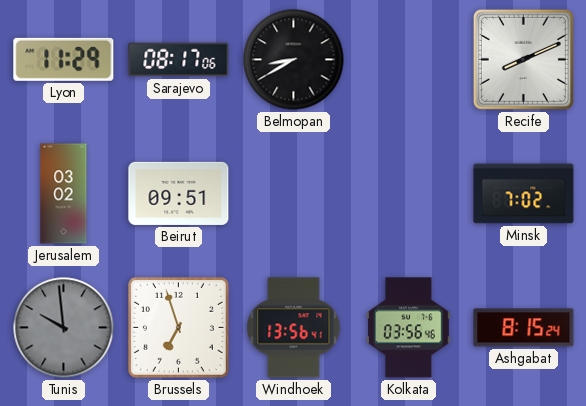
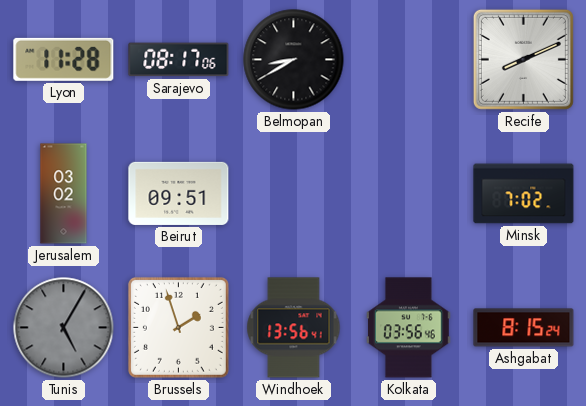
Lyon: 11:29 -> 11:28 (64, 59)
Tunis: 9:59 -> 5:05 (64, 328)
Brussels: 6:57 -> 1:57 (178, 327)
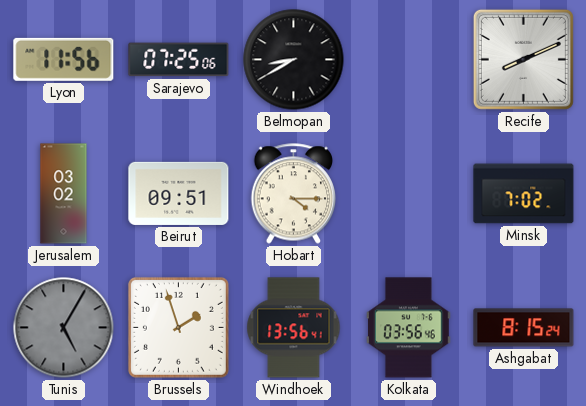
Lyon: 11:28 -> 11:56 (64, 59)
Sarajevo: 08:17 -> 07:25 (179, 60)
Hobart: none -> 4:15 (294, 194)
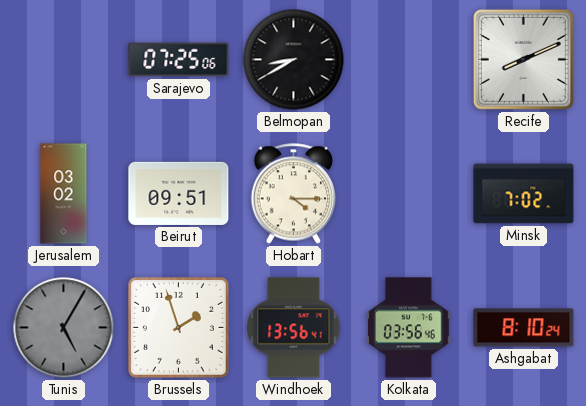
Lyon: 11:56 -> none (64, 59)
Ashgabat: 8:15 -> 8:10 (524, 328)
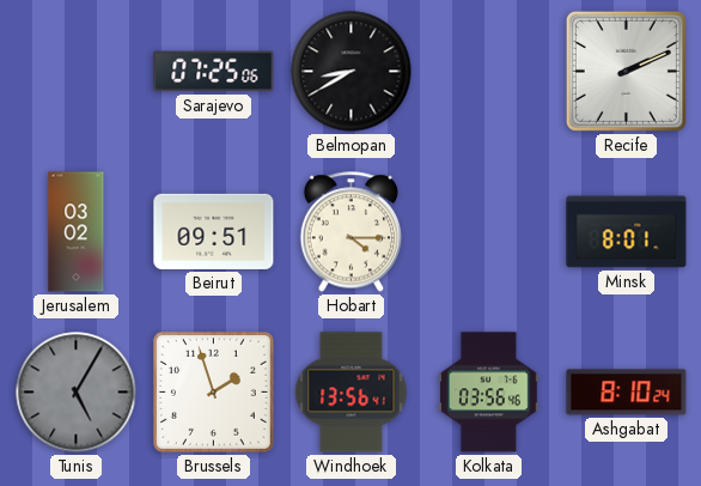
Recife: 8:11 -> 2:11 (626, 71)
Minsk: 7:02 -> 8:01 (627, 232)
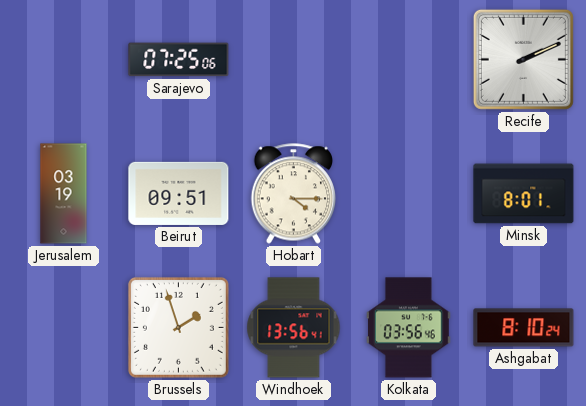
Belmopan: 8:40 -> none (352, 72)
Jerusalem: 03:02 -> 03:19 (64, 194)
Tunis: 5:05 -> none (77, 393)
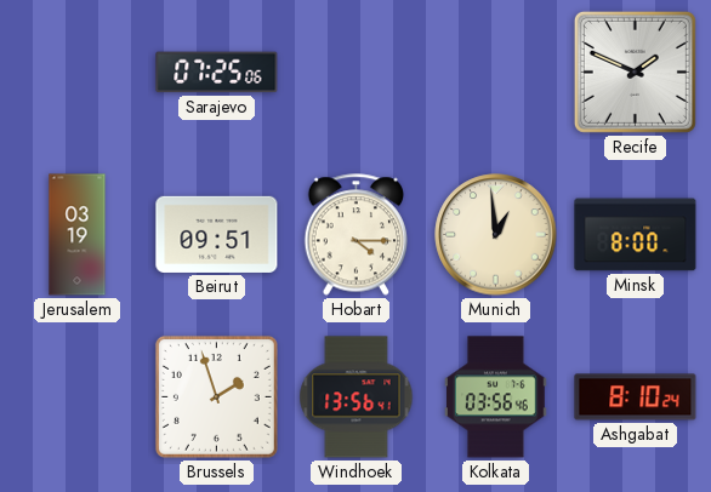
Recife: 2:11 -> 1:49 (635, 71)
Munich: none -> 12:59 (496, 235)
Minsk: 8:01 -> 8:00 (636, 235)
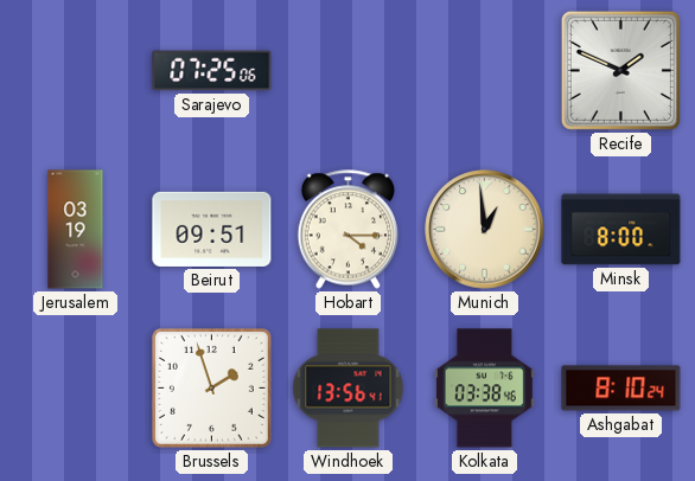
Kolkata: 03:56 -> 03:38 (485, 389)
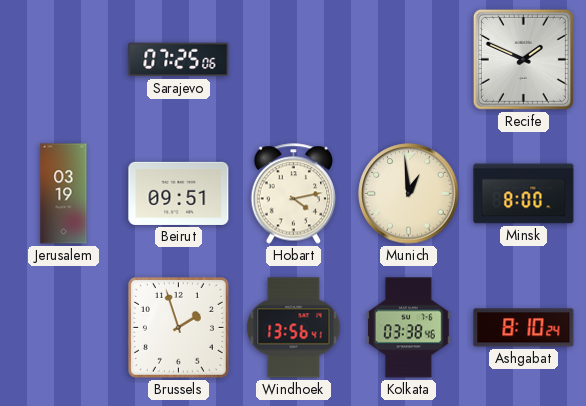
Hobart: 4:15 -> 4:13 (294, 194)
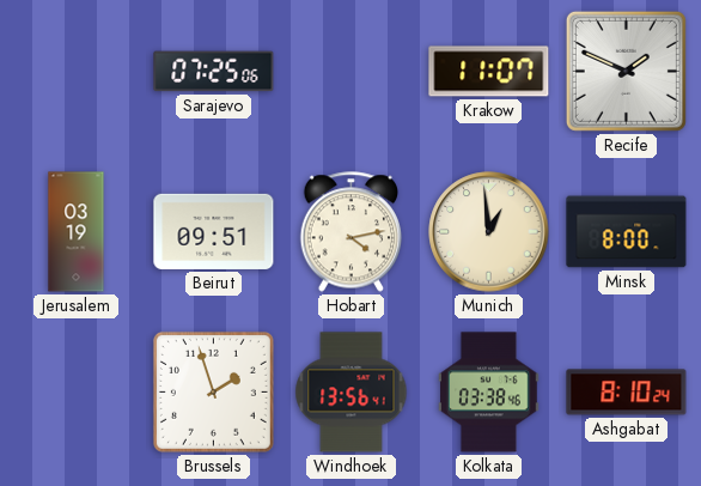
Krakow: none -> 11:07 (489, 72)
